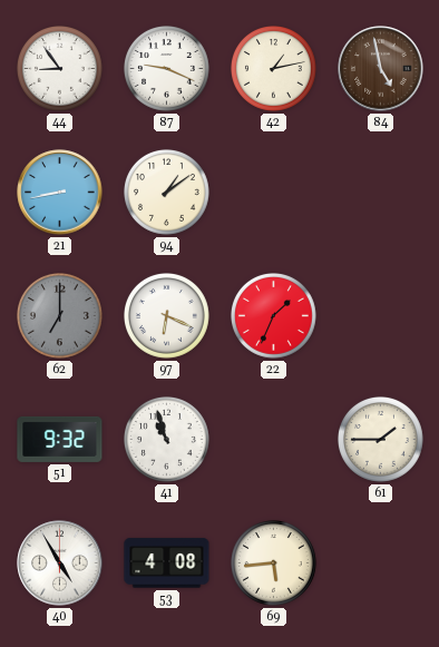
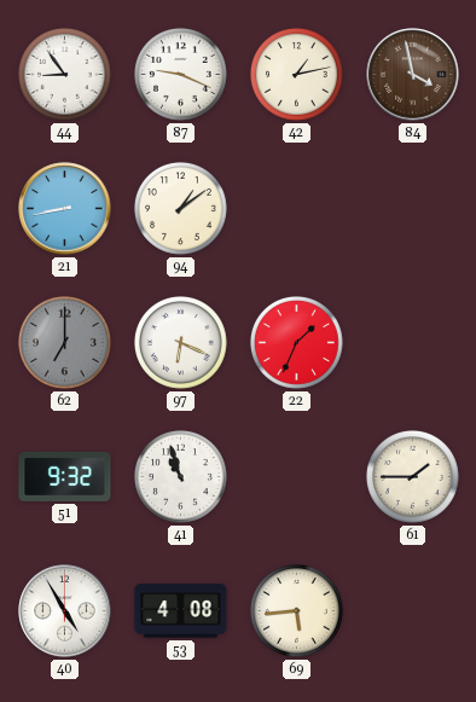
84: 4:58 -> 3:58 (413, 75)
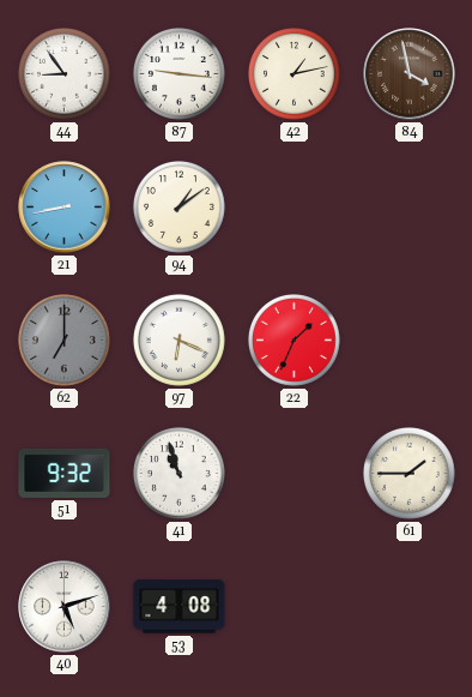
87: 9:19 -> 9:16 (180, 74)
40: 4:55 -> 5:12 (65, 607)
69: 5:44 -> none (297, 611)
